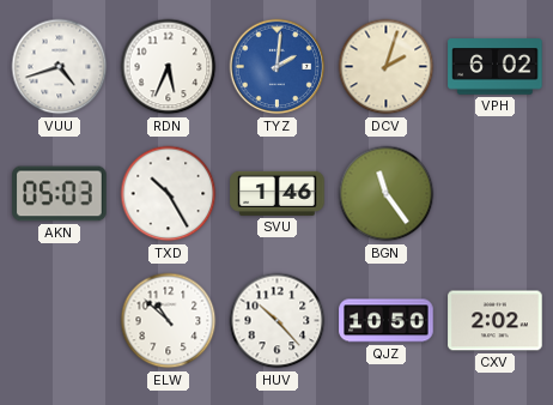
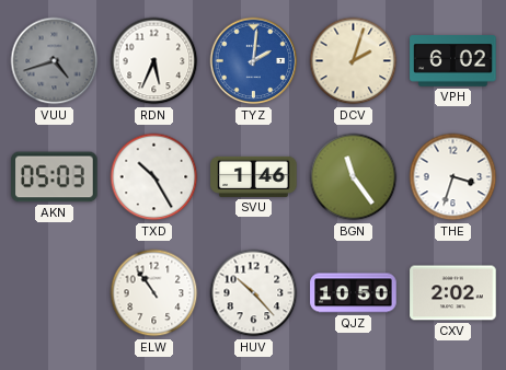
VUU dial: white -> grey (55, 61)
THE: none -> 3:33 (453, 177)
ELW: 10:52 -> 10:54 (154, 293)
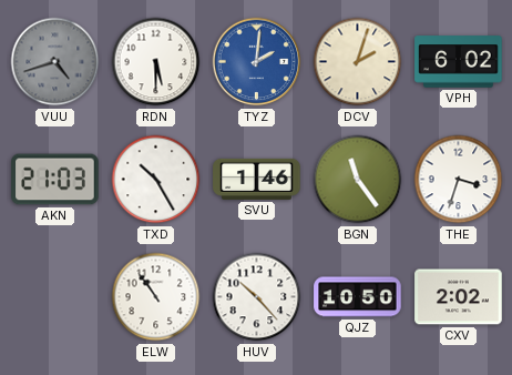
RDN: 5:34 -> 5:30 (156, 62)
AKN: 05:03 -> 21:03 (55, 180)
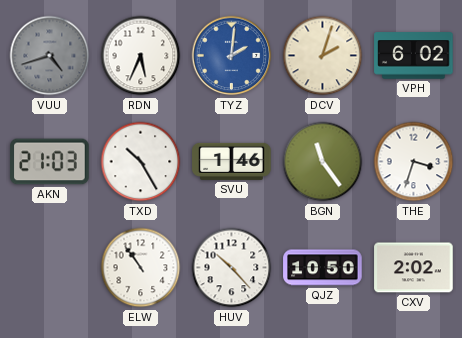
RDN: 5:30 -> 5:34 (141, 56)
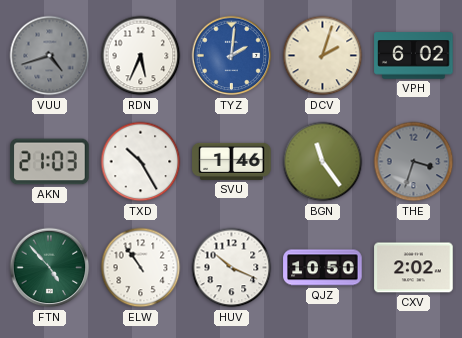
THE dial: white -> grey (414, 162)
FTN: none -> 4:53 (50, 268)
HUV: 10:23 -> 10:19 (232, 268)
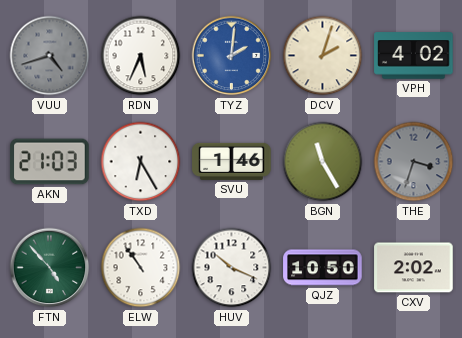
VPH: 6:02 -> 4:02 (414, 56)
TXD: 10:25 -> 6:25 (141, 162)
BGN: 11:24 -> 11:25 (323, 162)
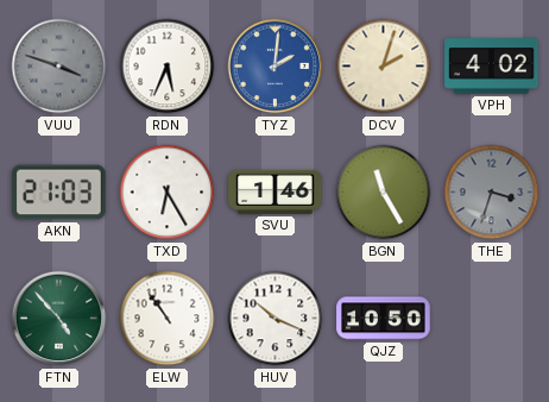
VUU: 4:42 -> 3:48 (59, 67)
CXV: 2:02 -> none (414, 268)
